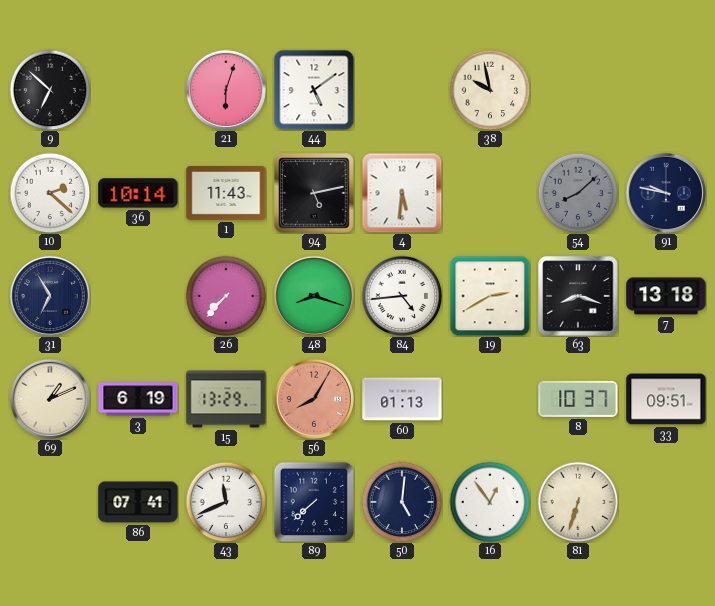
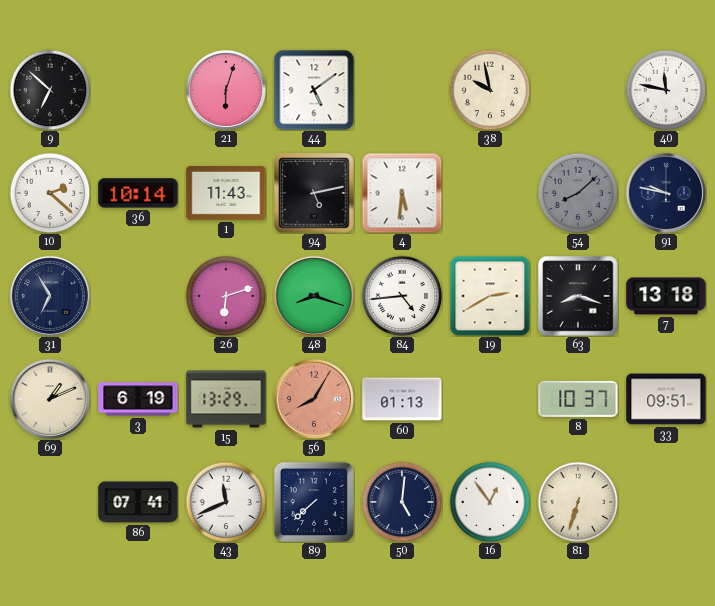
40: none -> 11:47 (666, 90)
26: 7:37 -> 6:12 (226, 296)
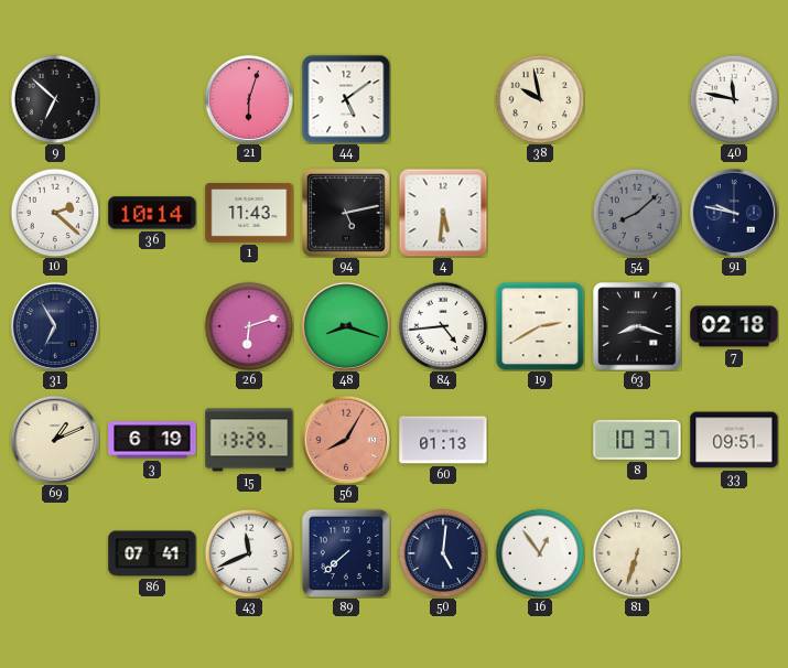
7: 13:18 -> 02:18 (734, 326)
